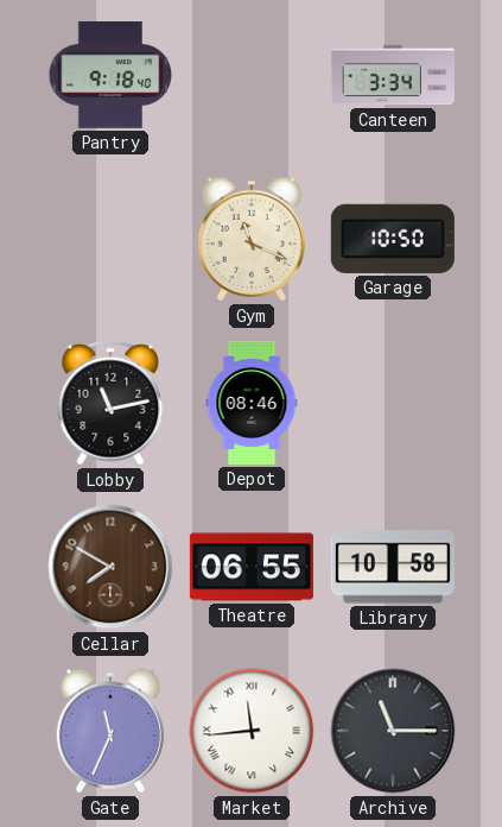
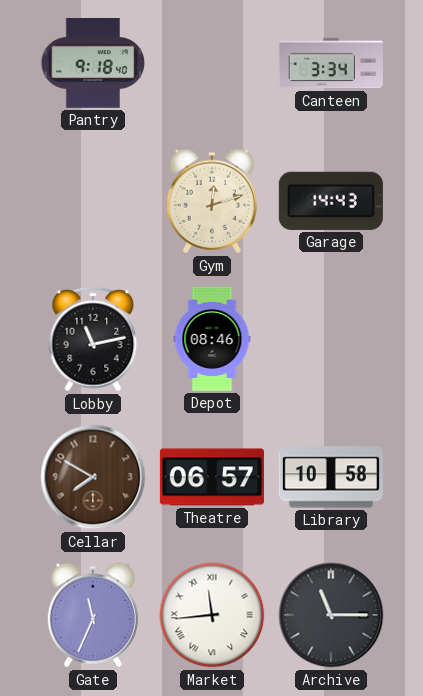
Gym: 11:19 -> 12:12 (212, 201)
Garage: 10:50 -> 14:43 (331, 201)
Theatre: 06:55 -> 06:57 (212, 477)
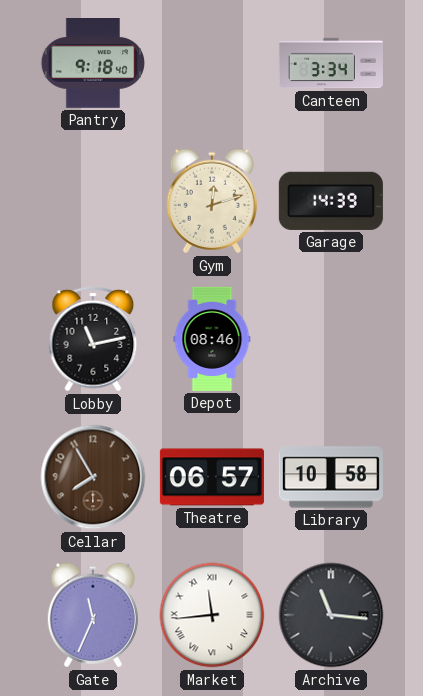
Garage: 14:43 -> 14:39 (331, 201)
Cellar: 7:50 -> 7:55 (93, 477)
Archive: 11:15 -> 11:16 (331, 615)
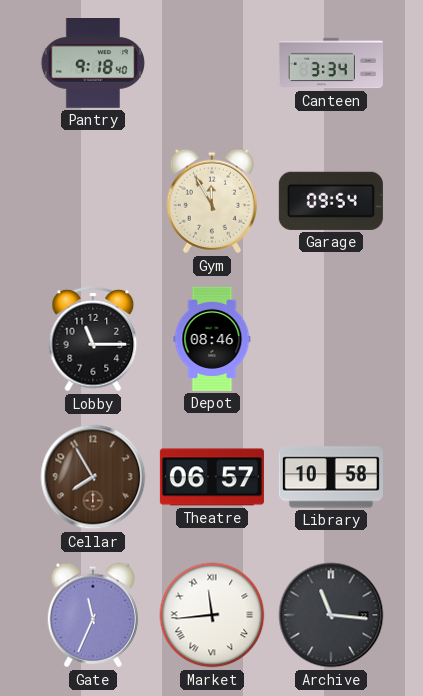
Gym: 12:12 -> 11:55 (212, 201)
Garage: 14:39 -> 09:54 (331, 201)
Lobby: 11:13 -> 11:15 (93, 339)
